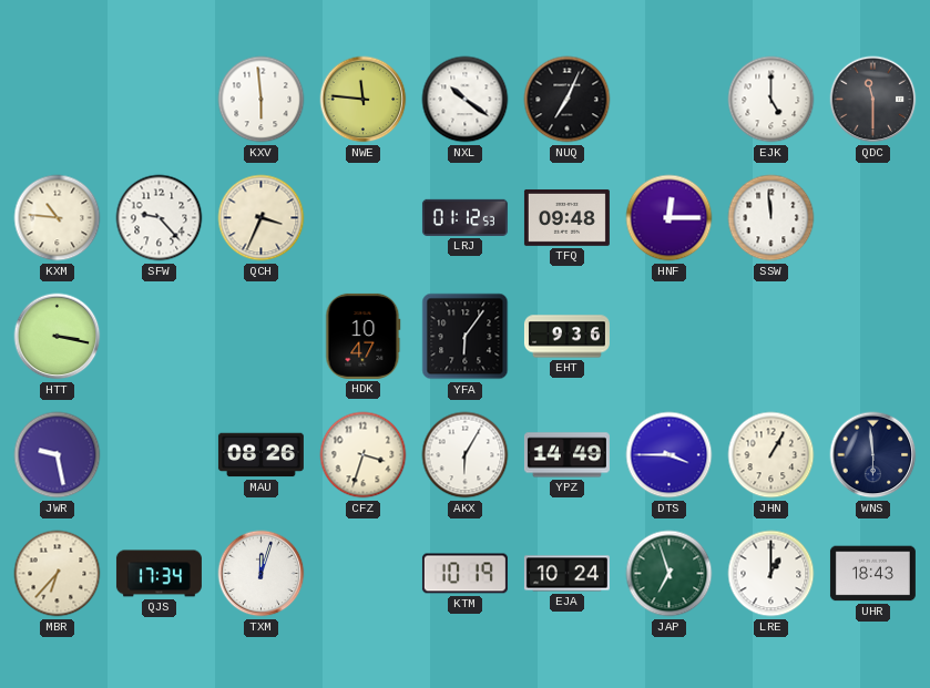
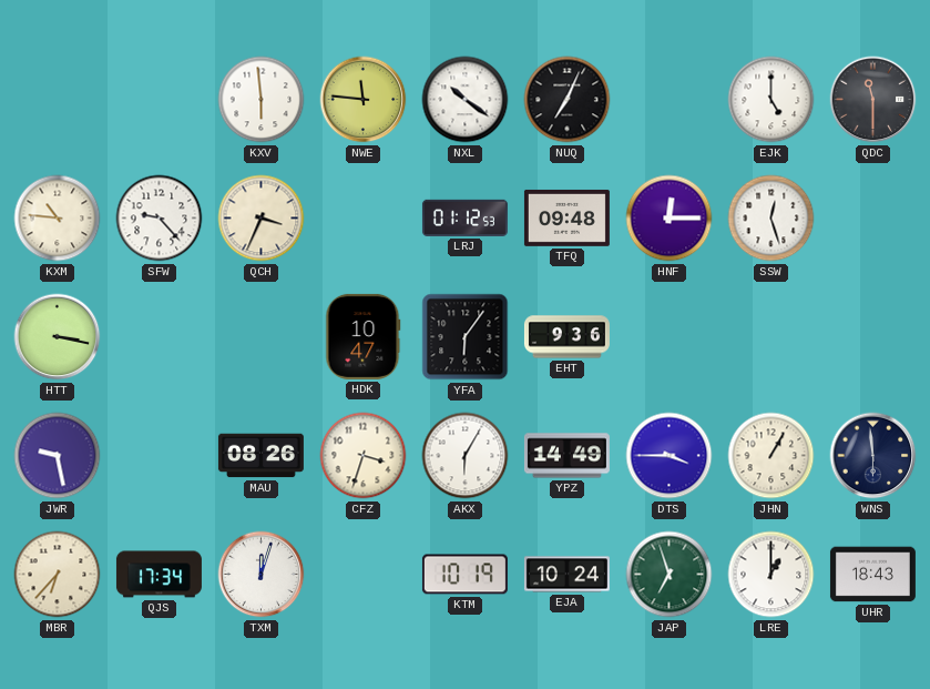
SSW: 11:59 -> 12:27 (771, 219)
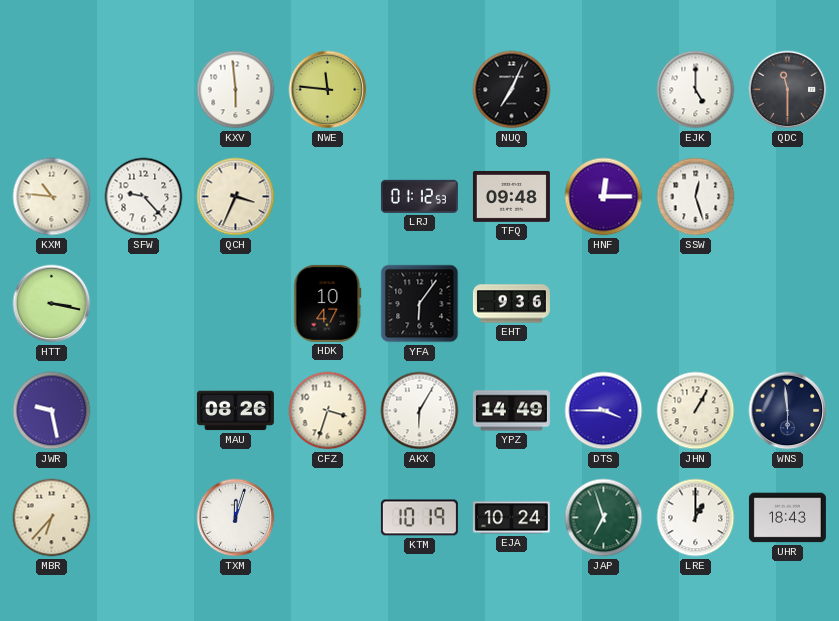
NXL: 10:21 -> none (466, 100)
QJS: 17:34 -> none (159, 575)
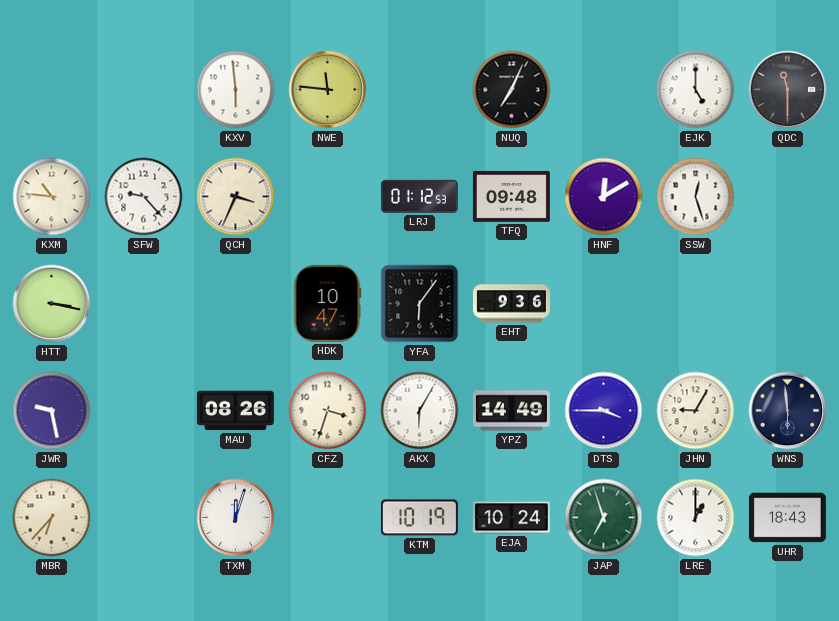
HNF: 12:15 -> 12:10 (604, 197)
JHN: 1:05 -> 9:05 (696, 411)
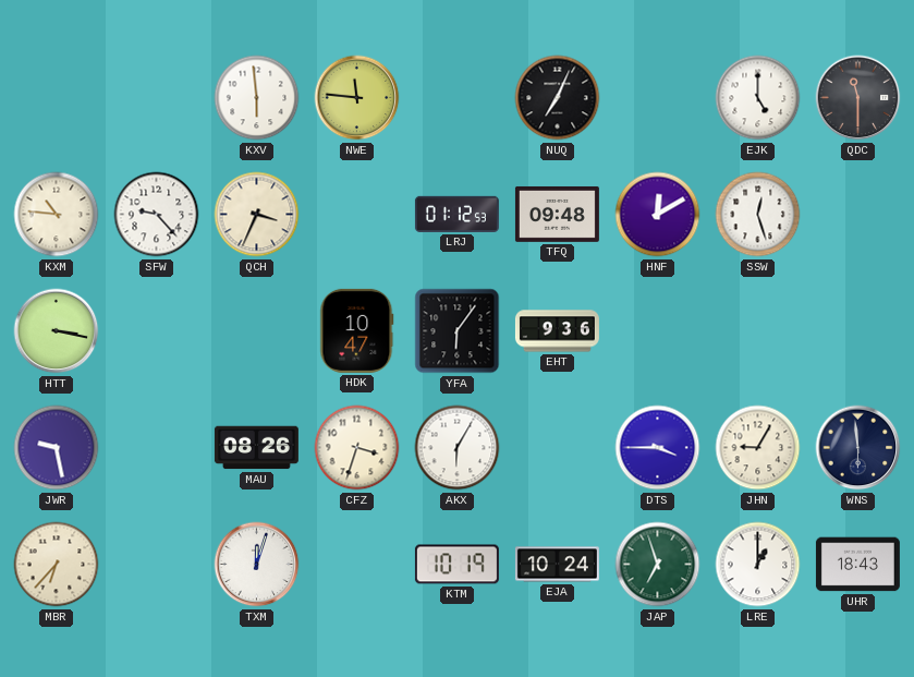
YPZ: 14:49 -> none (511, 411)
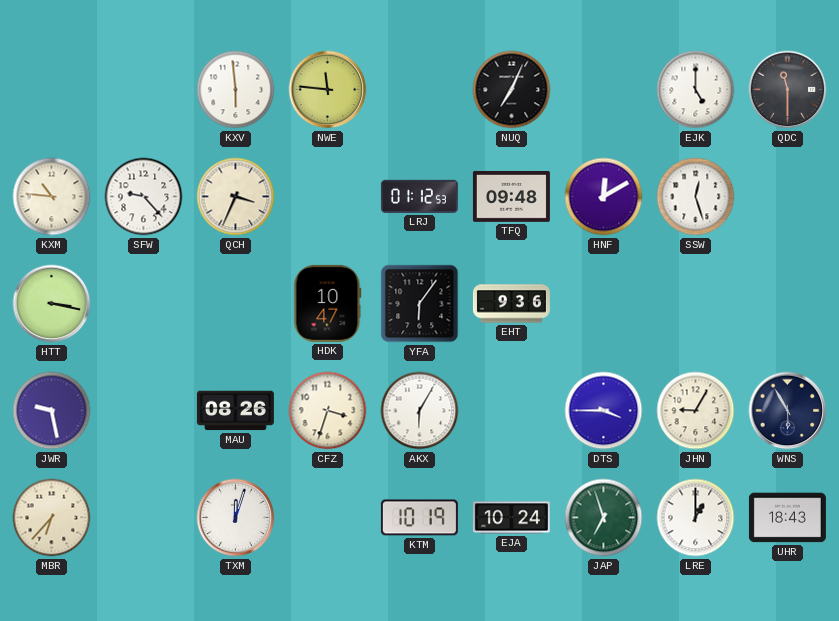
WNS: 5:59 -> 5:55 (788, 411)
